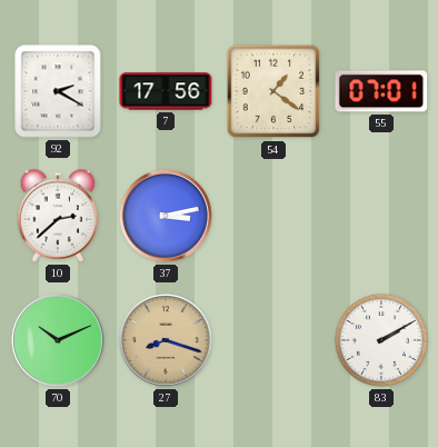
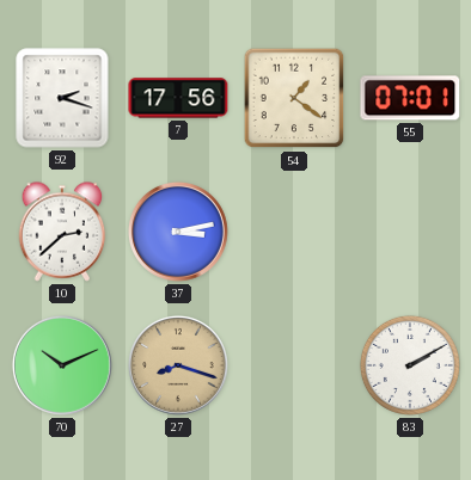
92: 2:20 -> 2:18 (62, 98)
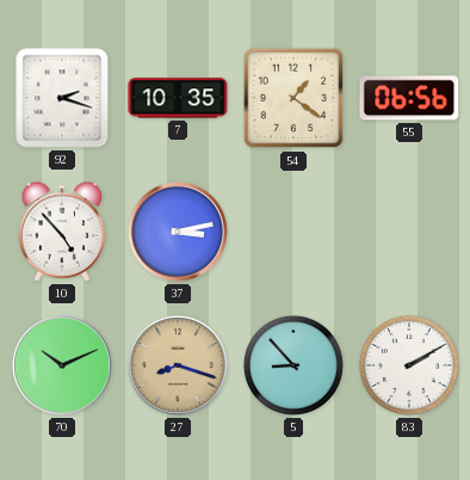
7: 17:56 -> 10:35 (178, 98)
55: 07:01 -> 06:56 (409, 98)
10: 2:38 -> 4:53 (62, 232)
5: none -> 8:53 (293, 365)
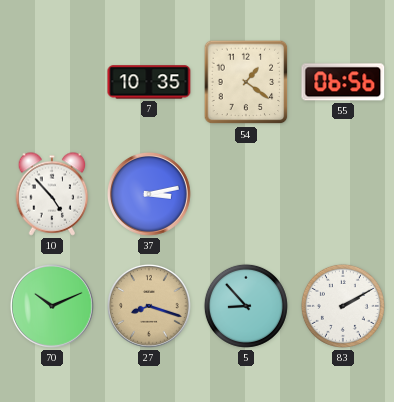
92: 2:18 -> none (62, 98)
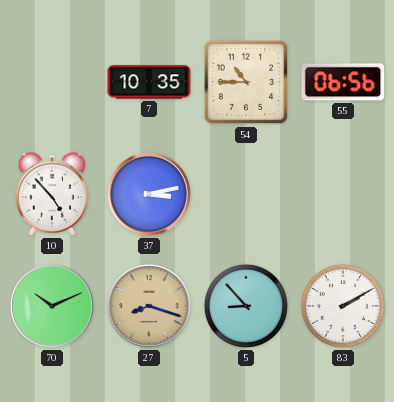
54: 1:21 -> 10:45 (246, 82)
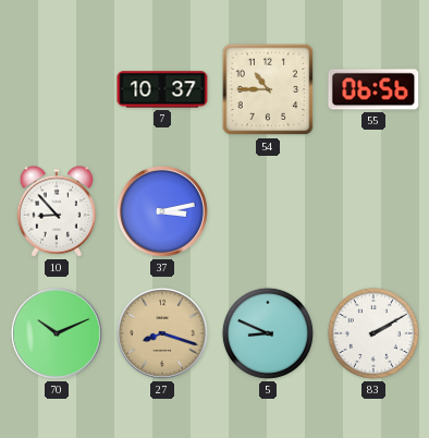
7: 10:35 -> 10:37 (162, 89)
10: 4:53 -> 8:53 (57, 211)
5: 8:53 -> 8:49 (268, 333)
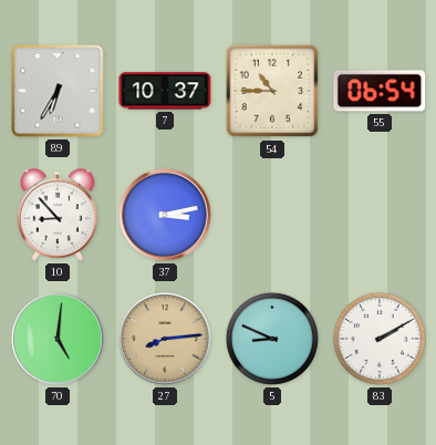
89: none -> 6:35 (58, 91)
55: 06:56 -> 06:54 (380, 91)
70: 10:11 -> 5:01 (58, 339)
27: 8:18 -> 8:14 (165, 339)
